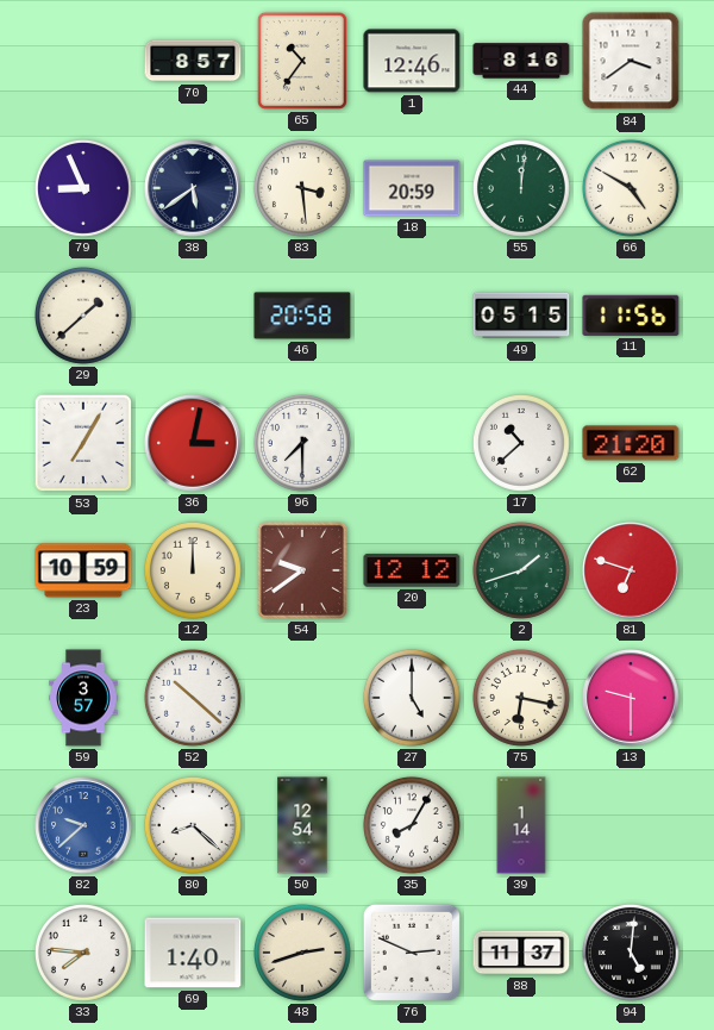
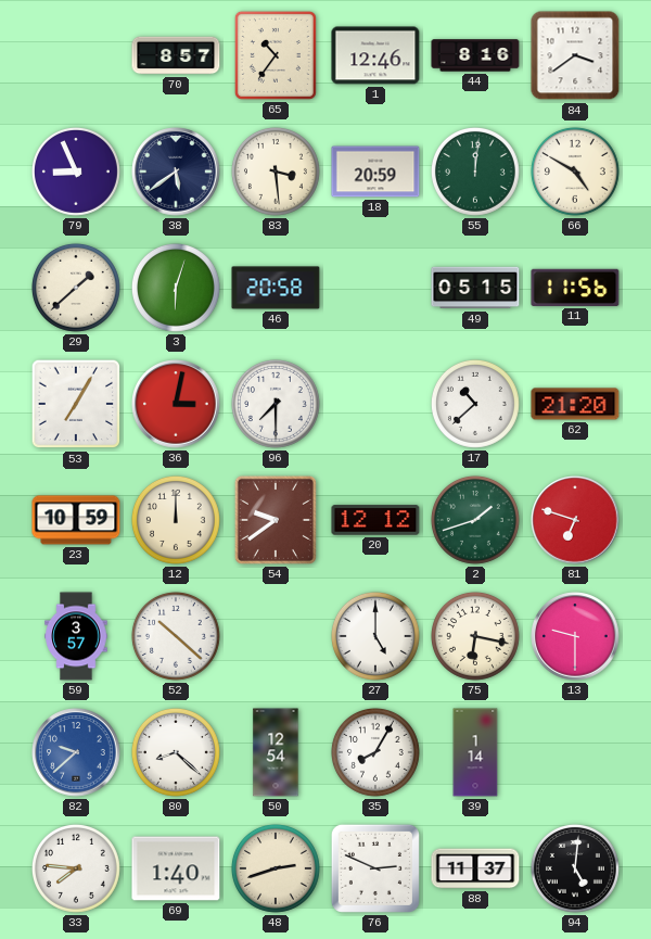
3: none -> 6:03 (176, 288)
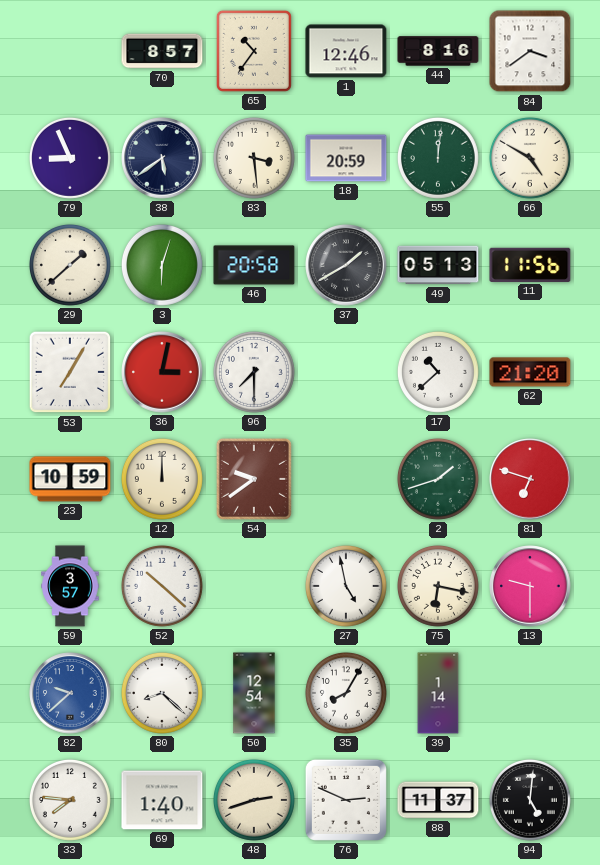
37: none -> 1:40 (346, 265)
49: 05:15 -> 05:13 (438, 265)
20: 12:12 -> none (375, 520)
27: 5:00 -> 4:58 (346, 586)
